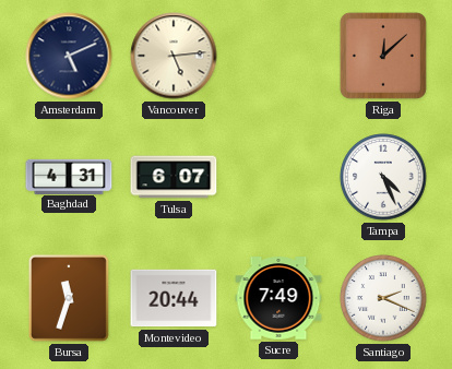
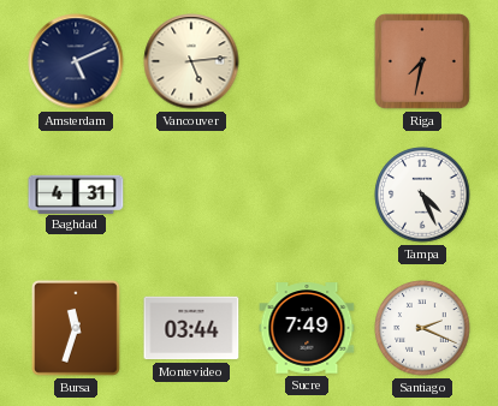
Riga: 12:08 -> 7:32 (422, 61)
Tulsa: 6:07 -> none (174, 177)
Montevideo: 20:44 -> 03:44 (191, 328)
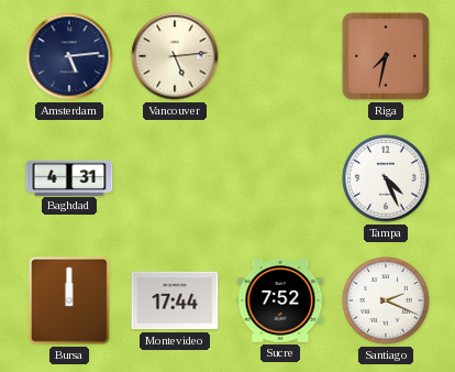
Amsterdam: 5:11 -> 5:14 (69, 56)
Bursa: 11:33 -> 12:00 (69, 300)
Montevideo: 03:44 -> 17:44 (175, 300)
Sucre: 7:49 -> 7:52 (280, 300)
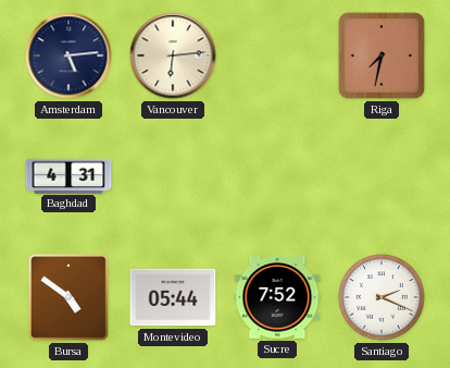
Vancouver: 5:14 -> 6:14 (173, 56)
Tampa: 4:26 -> none (386, 178)
Bursa: 12:00 -> 4:51 (68, 297)
Montevideo: 17:44 -> 05:44 (173, 297)
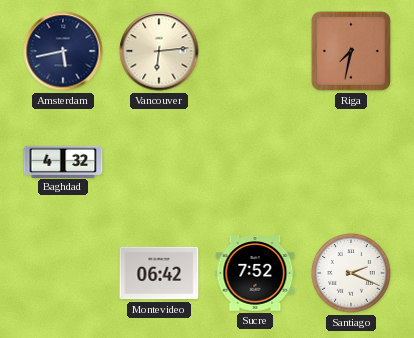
Amsterdam: 5:14 -> 5:43 (63, 51)
Baghdad: 4:31 -> 4:32 (63, 161)
Bursa: 4:51 -> none (68, 297)
Montevideo: 05:44 -> 06:42 (159, 273)
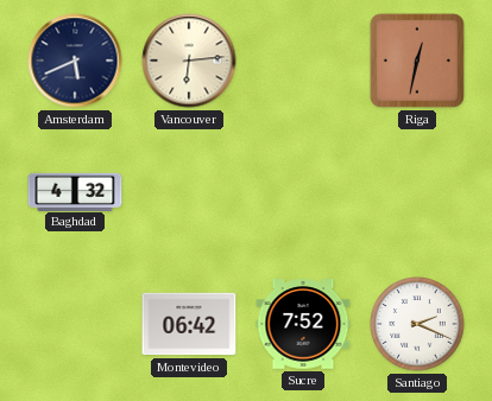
Amsterdam: 5:43 -> 5:41 (75, 61)
Riga: 7:32 -> 12:32 (417, 61)
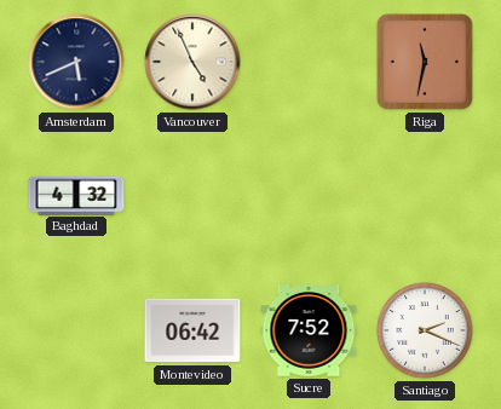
Vancouver: 6:14 -> 4:56 (192, 62)
Riga: 12:32 -> 11:32 (425, 62)
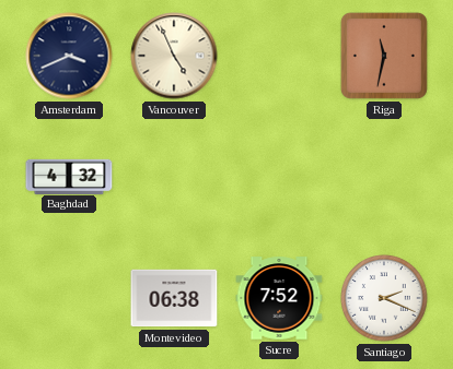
Amsterdam: 5:41 -> 3:41 (69, 56)
Montevideo: 06:42 -> 06:38 (174, 298)
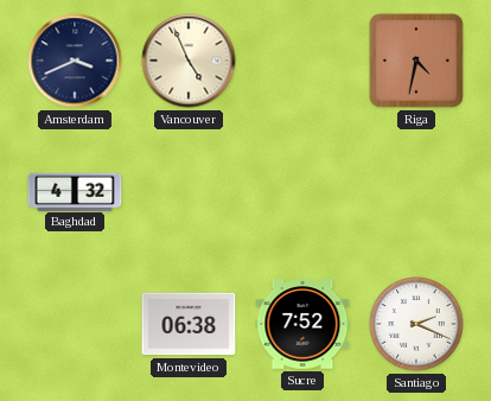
Riga: 11:32 -> 4:32 (416, 61)
